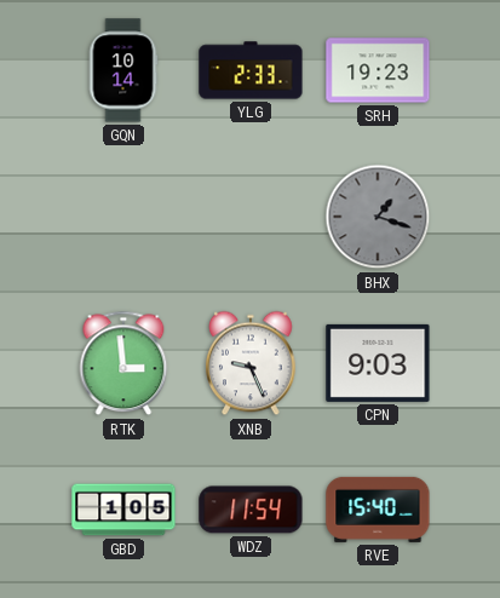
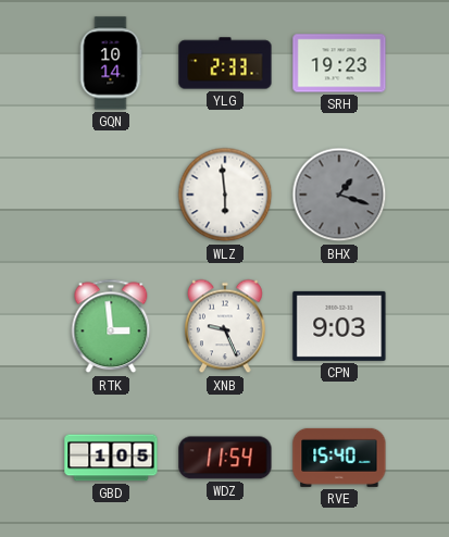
WLZ: none -> 5:59 (225, 195)
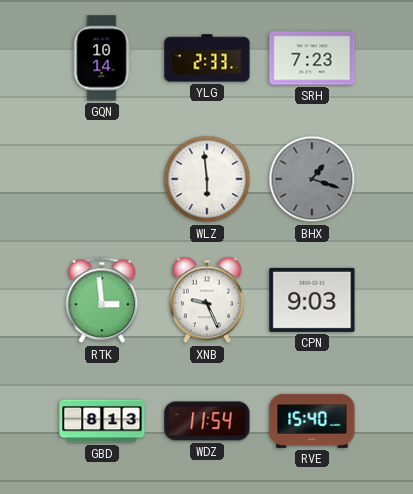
SRH: 19:23 -> 7:23 (312, 58)
GBD: 1:05 -> 8:13 (102, 421)
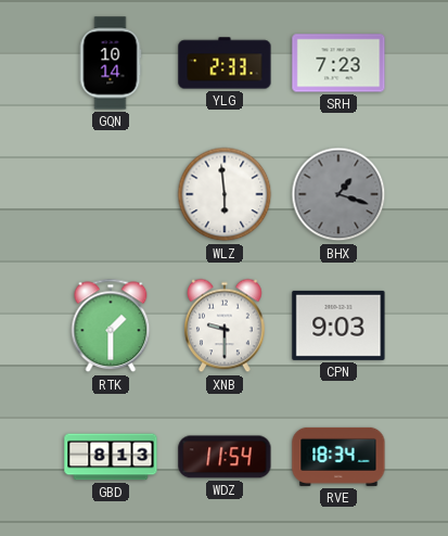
RTK: 2:59 -> 1:30 (111, 326)
XNB: 9:26 -> 9:30 (226, 326)
RVE: 15:40 -> 18:34 (338, 457)
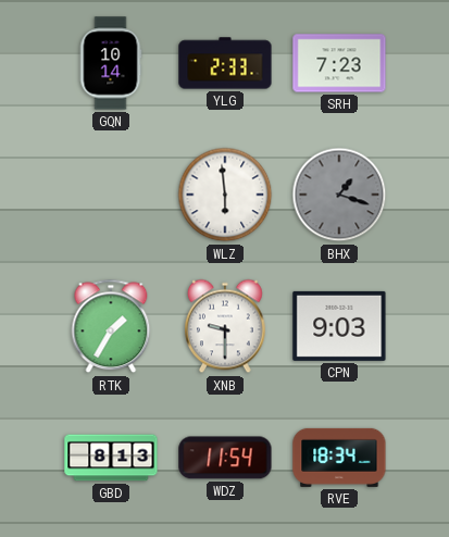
RTK: 1:30 -> 1:35 (111, 326)
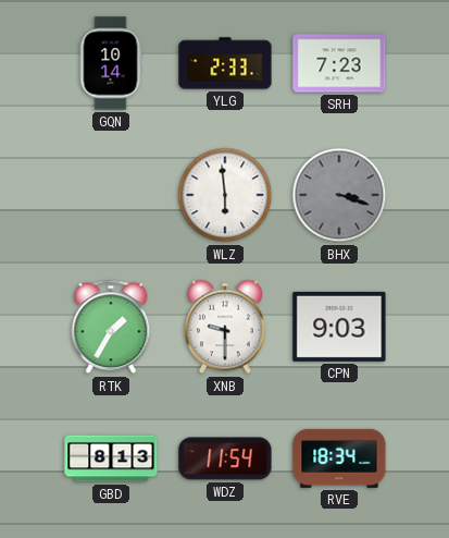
BHX: 1:18 -> 3:18 (339, 195)
